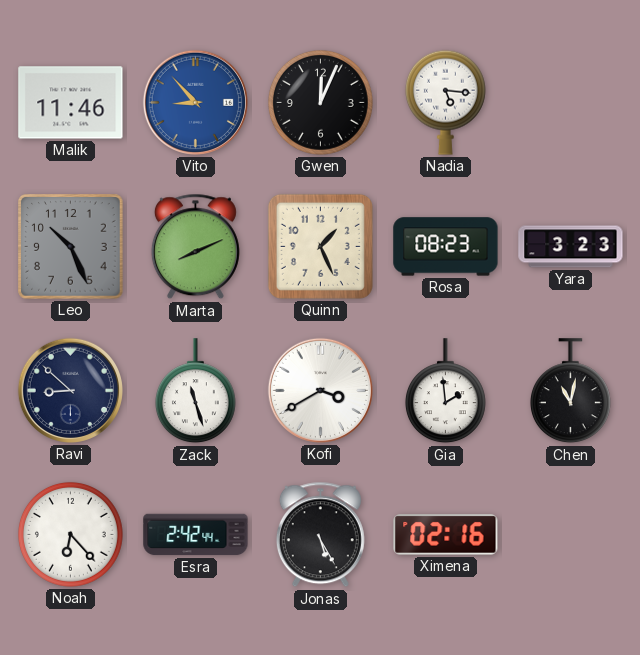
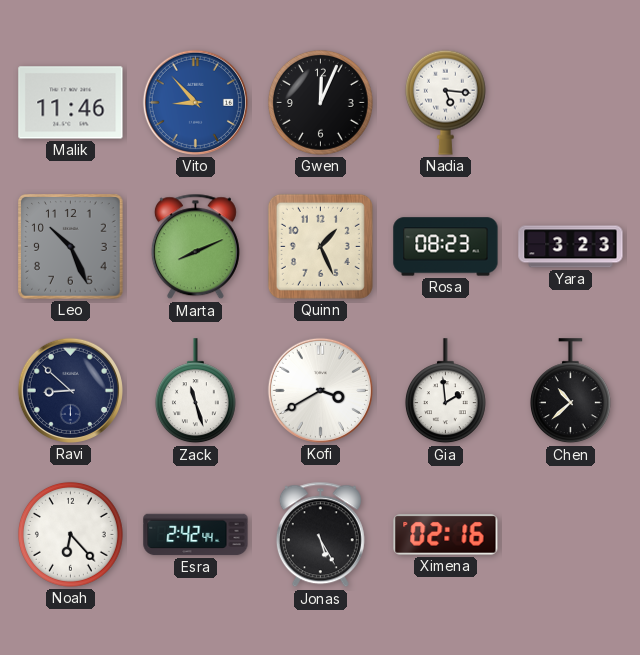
Chen: 11:02 -> 10:38 (570, 391)
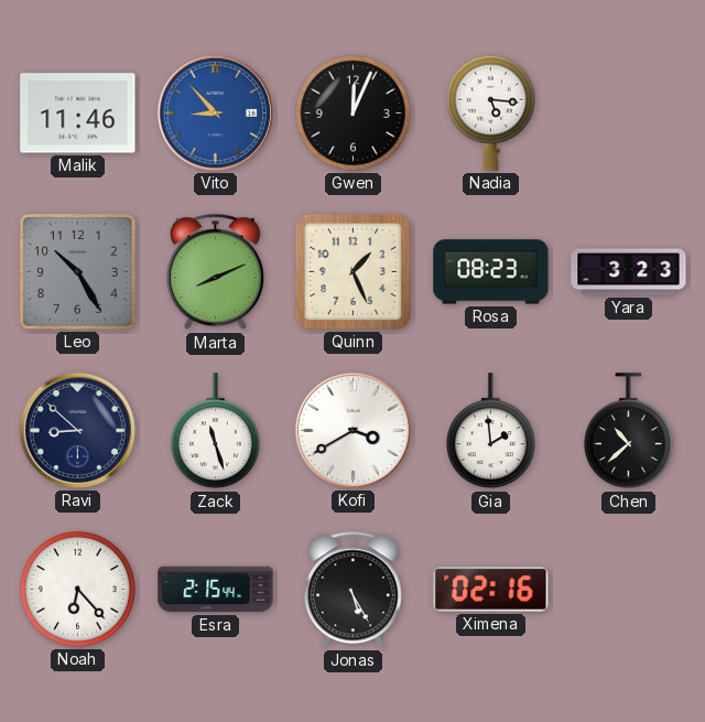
Leo: 10:26 -> 10:25 (78, 272)
Esra: 2:42 -> 2:15 (216, 590)
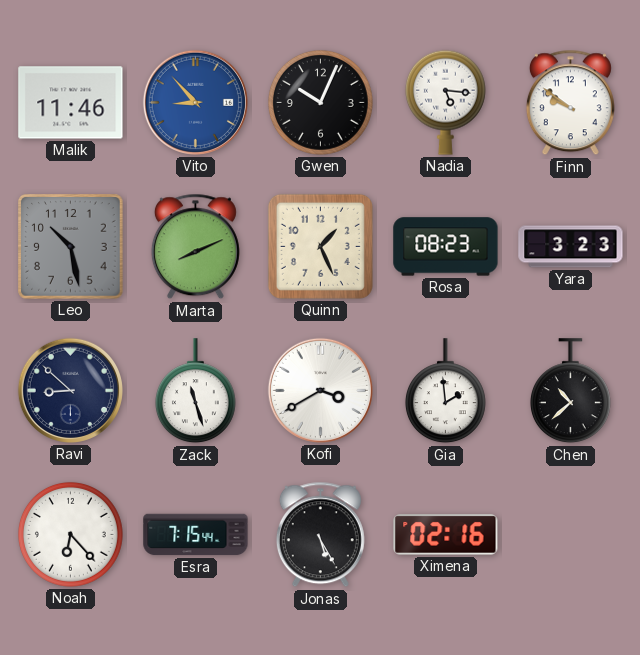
Gwen: 12:04 -> 10:04 (320, 102)
Finn: none -> 9:51 (570, 103)
Leo: 10:25 -> 10:28 (71, 247)
Esra: 2:15 -> 7:15 (196, 535)
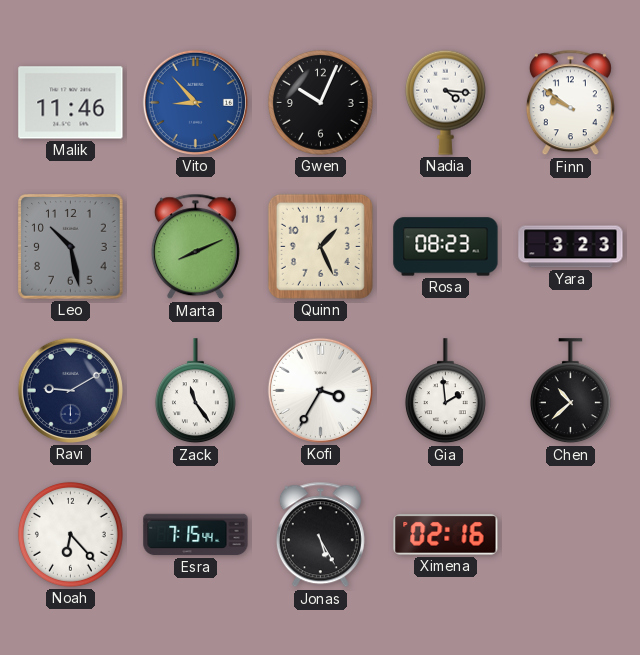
Nadia: 5:16 -> 4:16 (445, 102)
Ravi: 8:52 -> 9:10 (70, 390)
Zack: 11:27 -> 11:24 (195, 391)
Kofi: 3:40 -> 3:35 (320, 390)
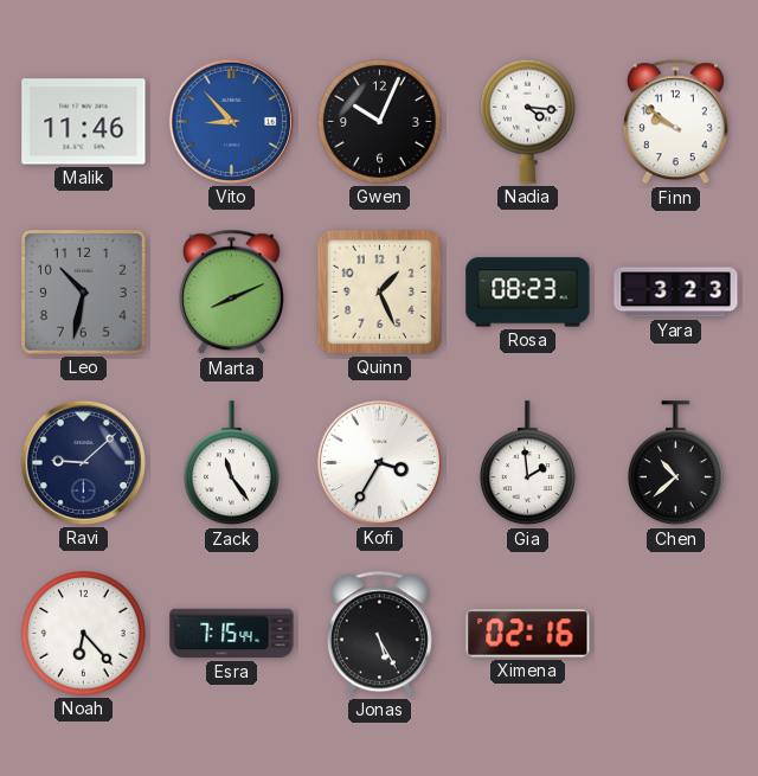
Leo: 10:28 -> 10:32 (84, 293)
Ravi: 9:10 -> 9:08 (83, 462)
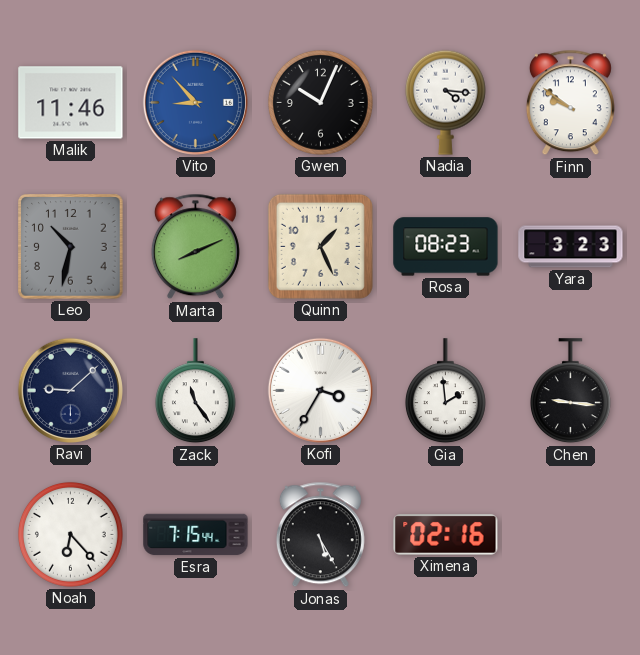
Chen: 10:38 -> 9:16 (570, 391)
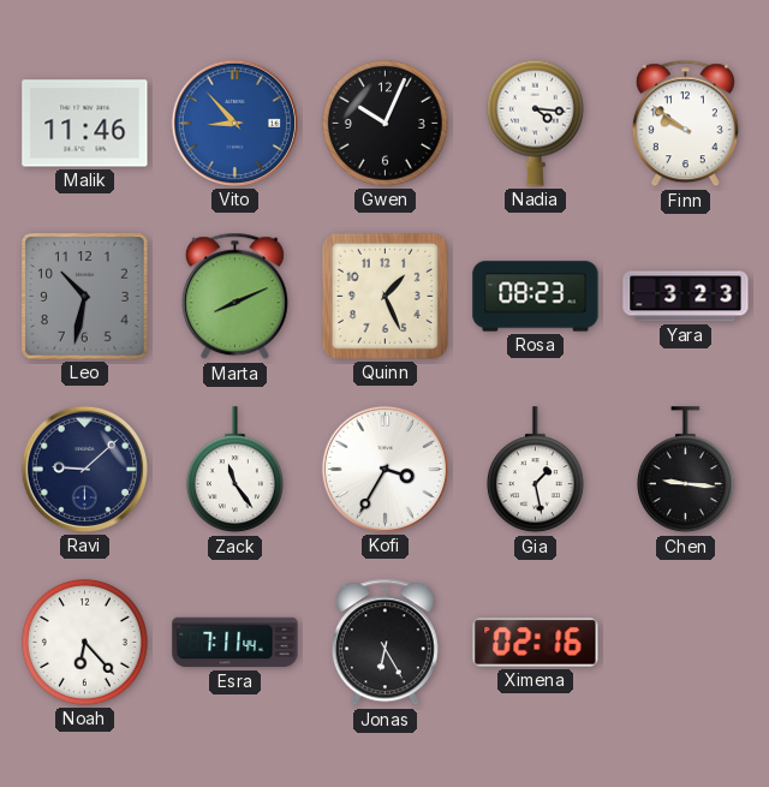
Gia: 1:59 -> 1:28 (535, 470)
Esra: 7:15 -> 7:11 (236, 643)
Jonas: 5:25 -> 6:25 (384, 643)
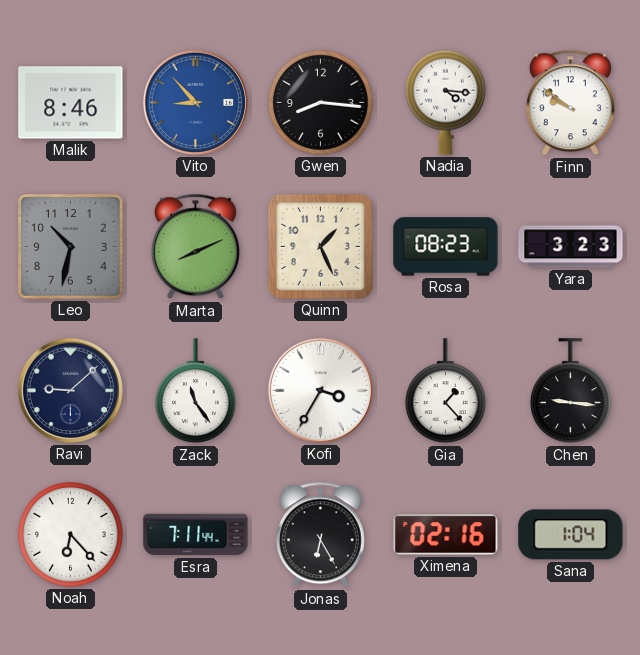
Malik: 11:46 -> 8:46 (71, 103)
Gwen: 10:04 -> 8:16 (320, 102)
Gia: 1:28 -> 1:23 (445, 391)
Sana: none -> 1:04 (571, 535)
